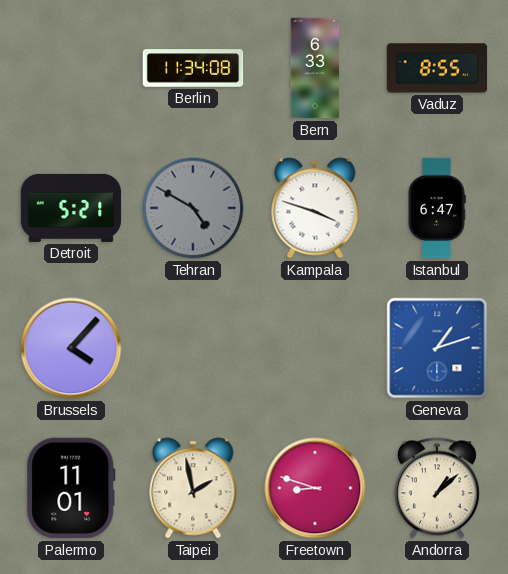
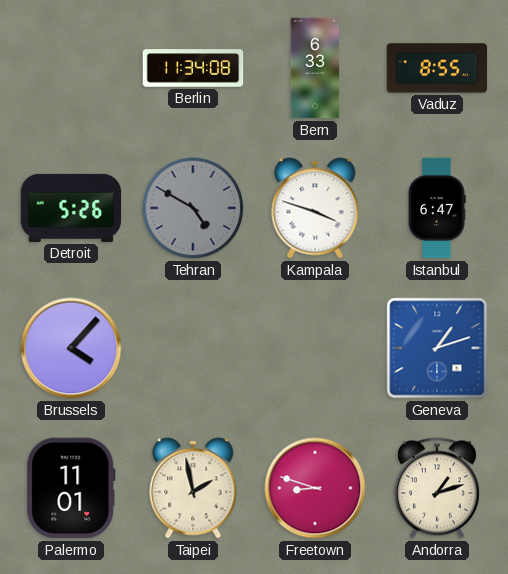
Detroit: 5:21 -> 5:26 (71, 208)
Andorra: 1:08 -> 1:12 (437, 488)
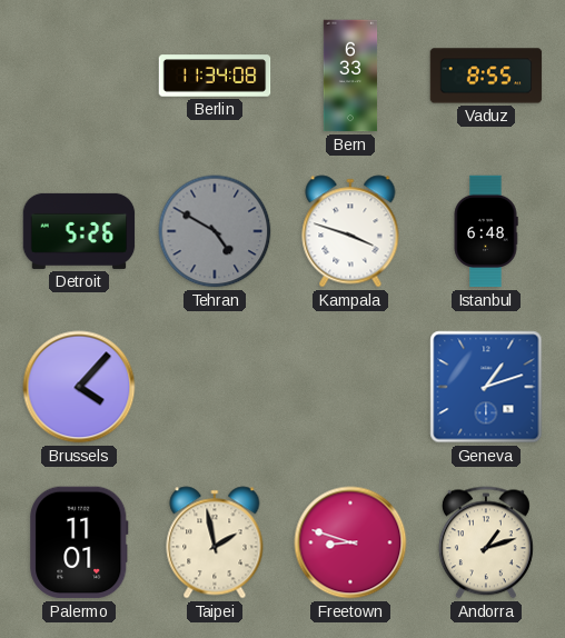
Istanbul: 6:47 -> 6:48 (486, 231)
